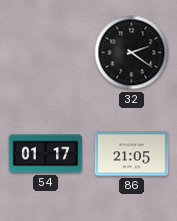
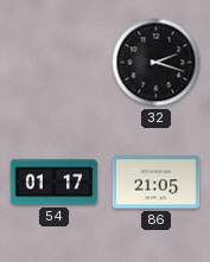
32: 2:21 -> 2:18 (157, 63)
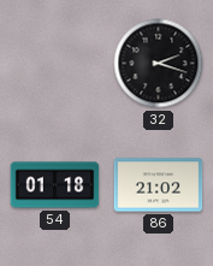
54: 01:17 -> 01:18 (55, 185)
86: 21:05 -> 21:02 (159, 185)
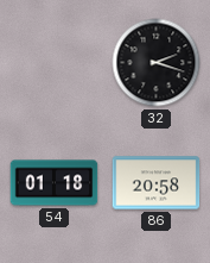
86: 21:02 -> 20:58 (157, 183)
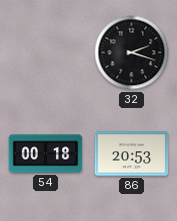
54: 01:18 -> 00:18 (46, 154)
86: 20:58 -> 20:53 (132, 154)
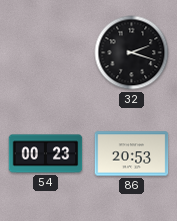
54: 00:18 -> 00:23 (46, 154)
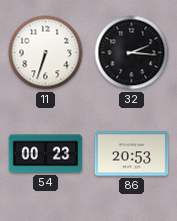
11: none -> 6:33 (46, 53)
32: 2:18 -> 2:16 (132, 53)
